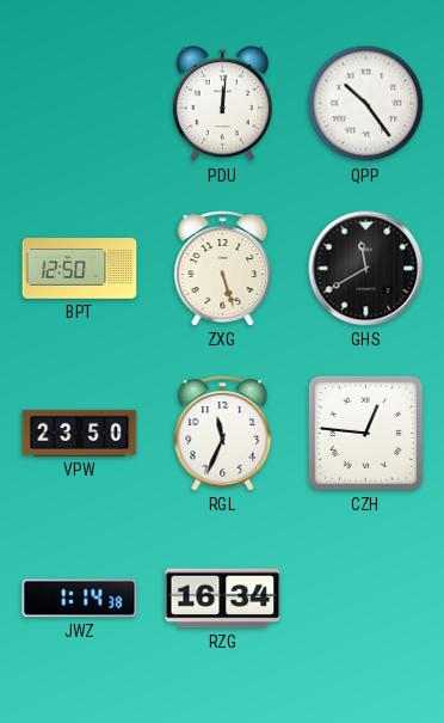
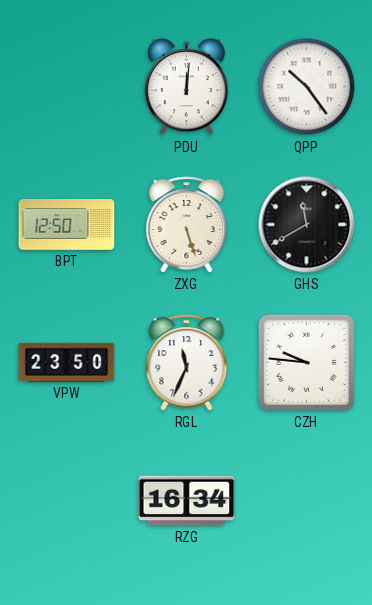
CZH: 12:46 -> 9:46 (306, 362)
JWZ: 1:14 -> none (80, 599)
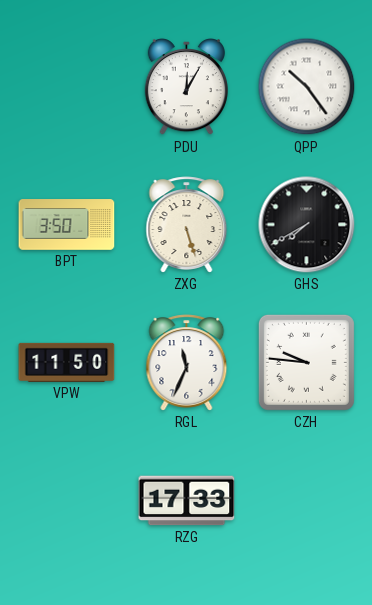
PDU: 12:01 -> 12:05 (186, 88)
BPT: 12:50 -> 3:50 (67, 225)
GHS: 11:40 -> 7:40 (307, 225)
VPW: 23:50 -> 11:50 (67, 362)
RZG: 16:34 -> 17:33 (187, 501)
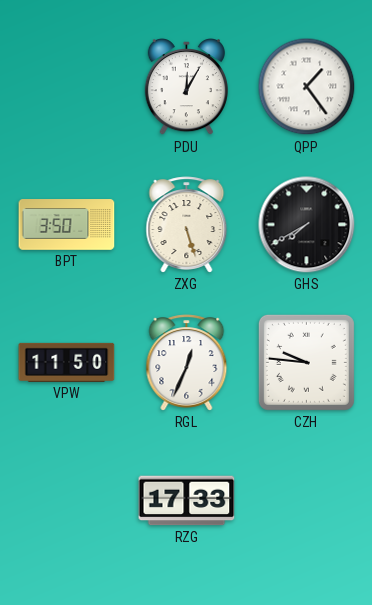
QPP: 10:24 -> 1:24 (307, 87)
RGL: 11:34 -> 12:34 (187, 363)
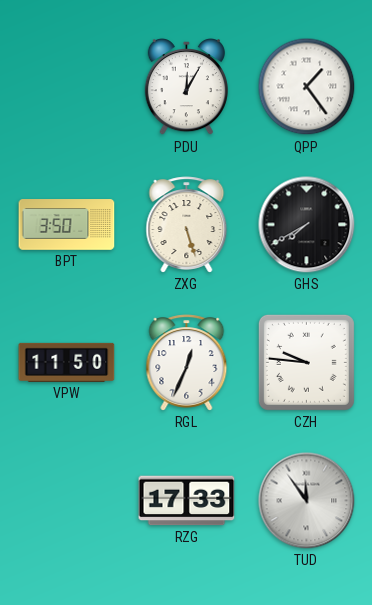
TUD: none -> 11:54 (307, 501)
